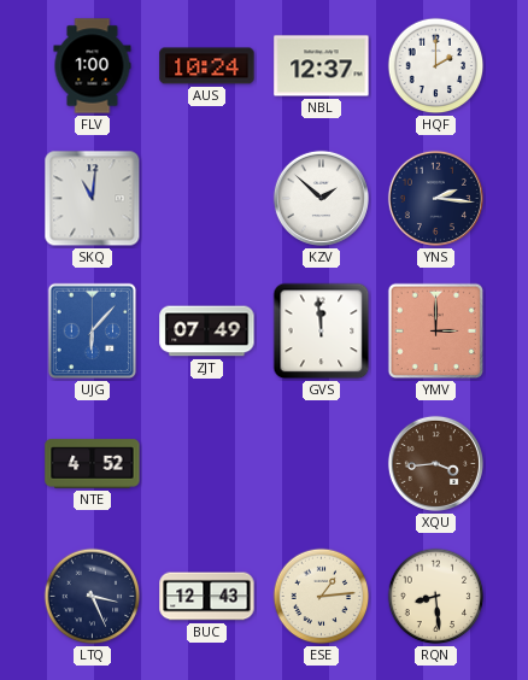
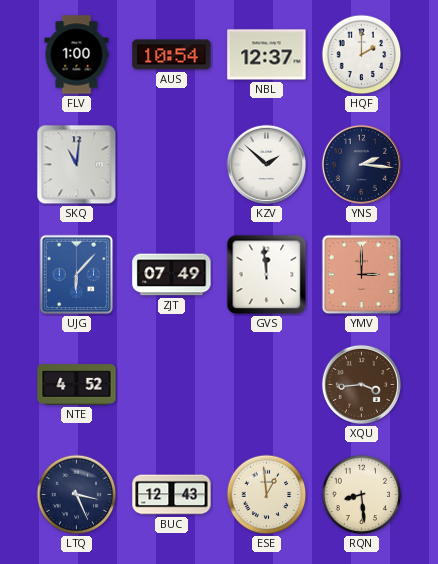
AUS: 10:24 -> 10:54 (172, 55)
ESE: 1:14 -> 12:59 (267, 495)
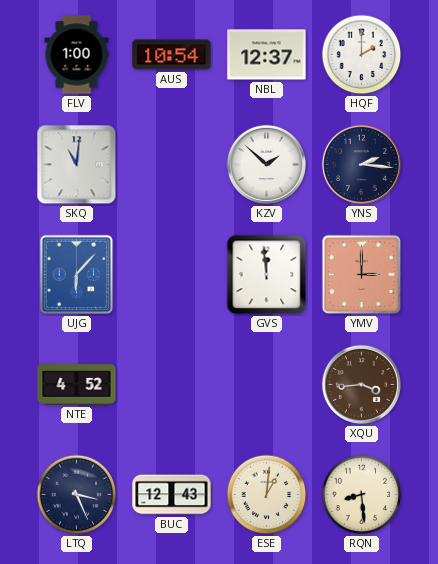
ZJT: 07:49 -> none (172, 275)
ESE: 12:59 -> 1:01 (267, 495)
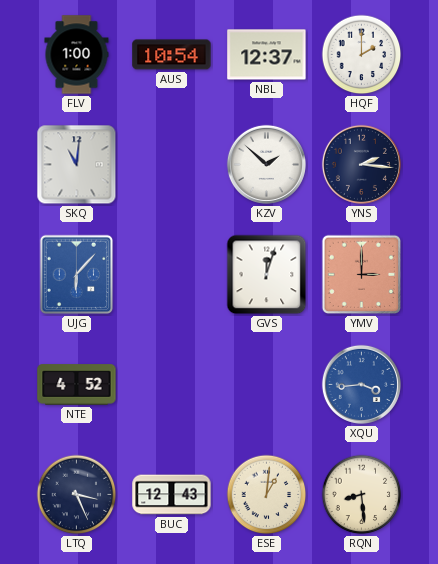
GVS: 11:59 -> 12:03 (267, 275)
XQU dial: brown -> blue (361, 384)
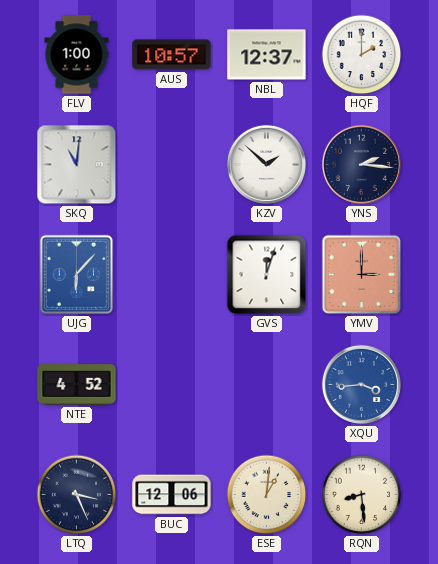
AUS: 10:54 -> 10:57 (172, 55)
BUC: 12:43 -> 12:06 (172, 495)
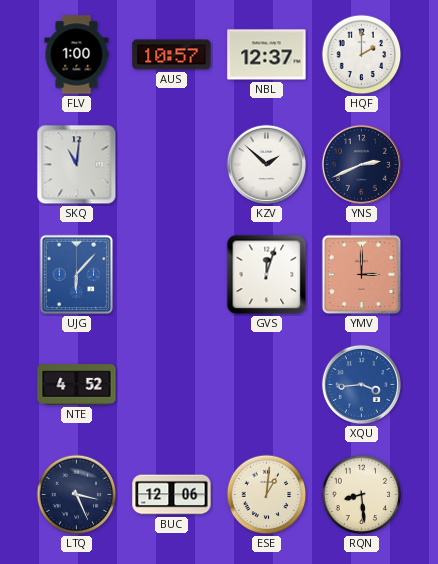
YNS: 2:16 -> 2:41 (361, 164)
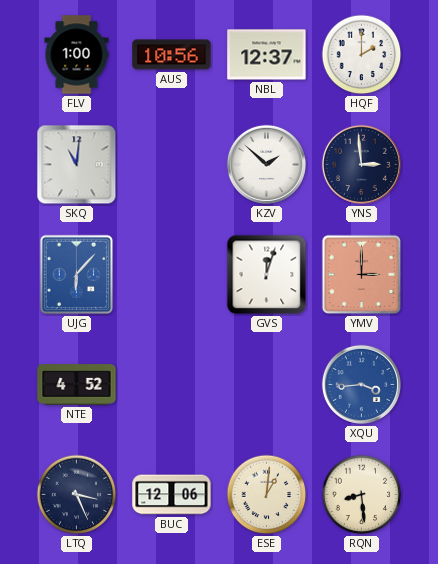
AUS: 10:57 -> 10:56 (172, 55)
YNS: 2:41 -> 2:59 (361, 164)
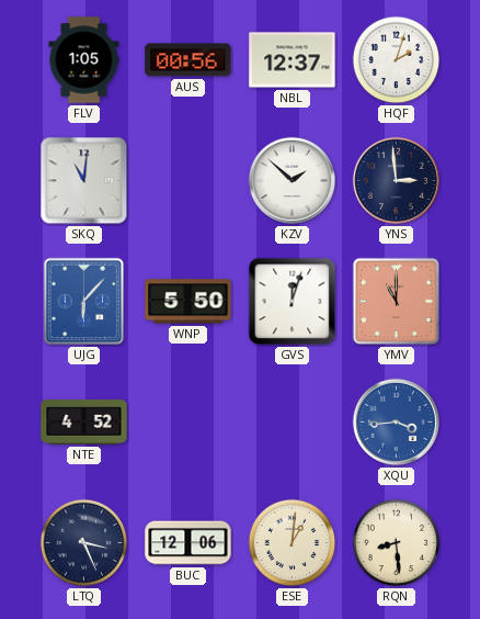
FLV: 1:00 -> 1:05 (84, 60)
AUS: 10:56 -> 00:56 (188, 60)
HQF: 2:00 -> 2:03 (397, 60)
WNP: none -> 5:50 (188, 302)
YMV: 3:00 -> 11:00 (397, 302)
